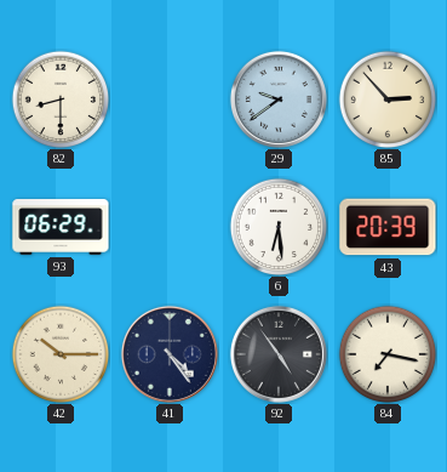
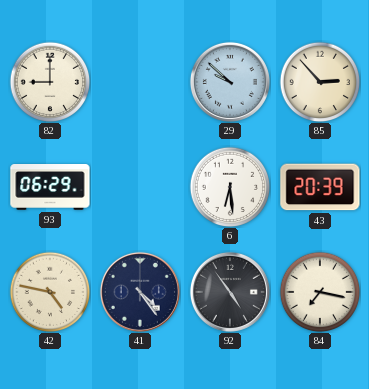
82: 8:30 -> 9:00 (50, 82)
29: 9:39 -> 9:52 (230, 82)
42: 10:15 -> 4:47 (50, 292)
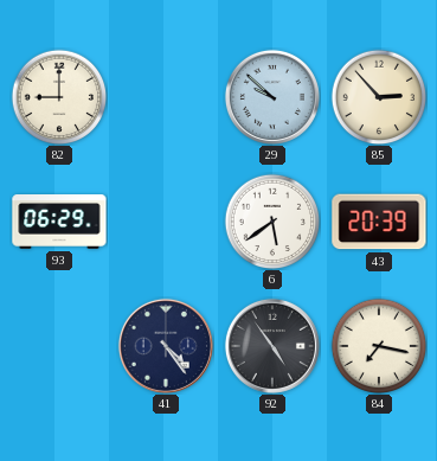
6: 6:29 -> 5:39 (272, 222)
42: 4:47 -> none (50, 292)
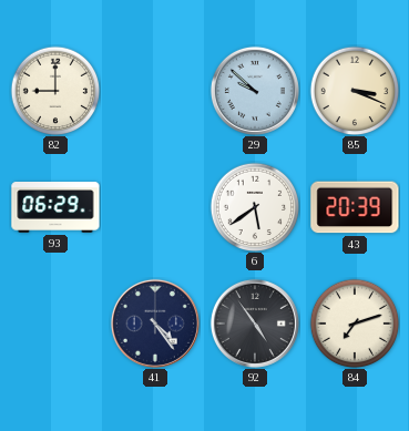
85: 2:53 -> 3:19 (355, 91)
84: 7:17 -> 7:12 (355, 324)
